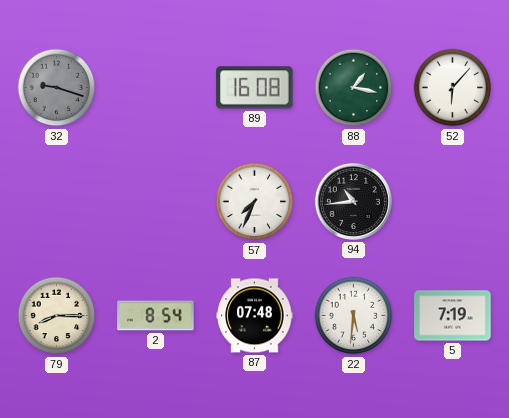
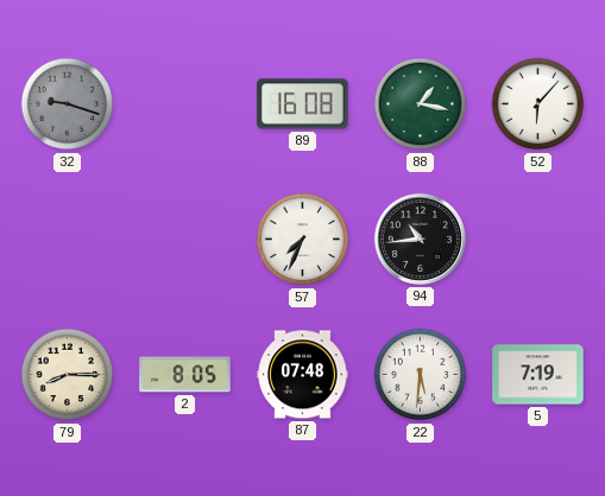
2: 8:54 -> 8:05 (185, 375)
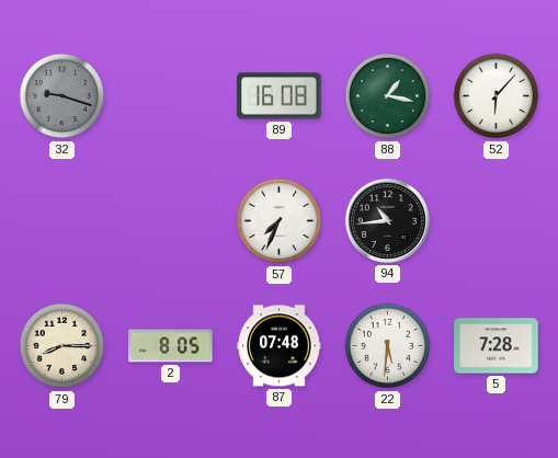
5: 7:19 -> 7:28 (497, 346)
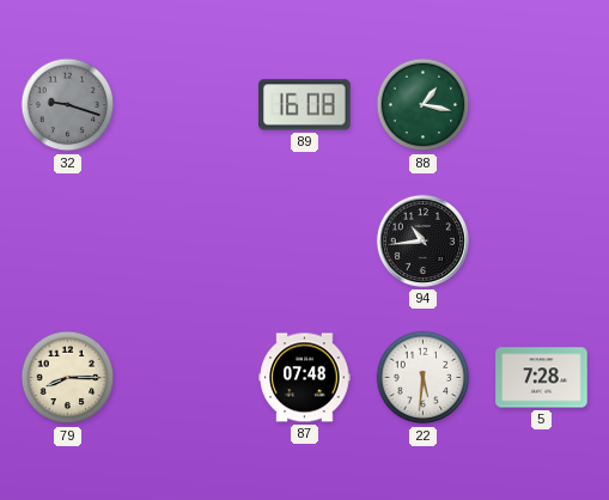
52: 6:07 -> none (497, 96)
57: 7:34 -> none (280, 221)
2: 8:05 -> none (171, 346)
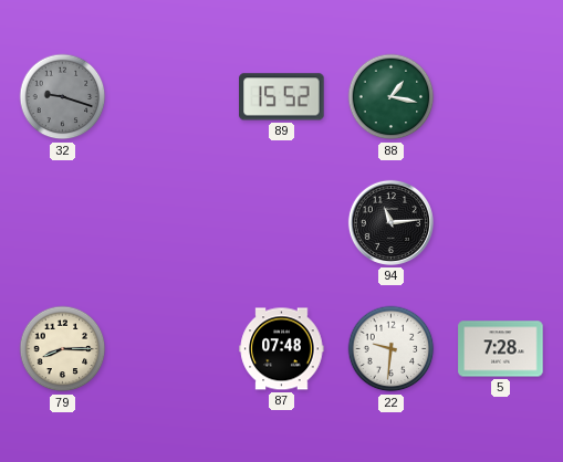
89: 16:08 -> 15:52 (282, 97)
94: 10:44 -> 11:14 (390, 222)
22: 5:31 -> 9:31 (392, 349)
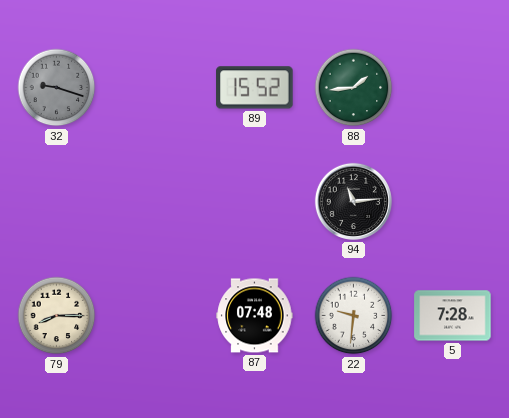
88: 1:17 -> 1:44 (354, 88)
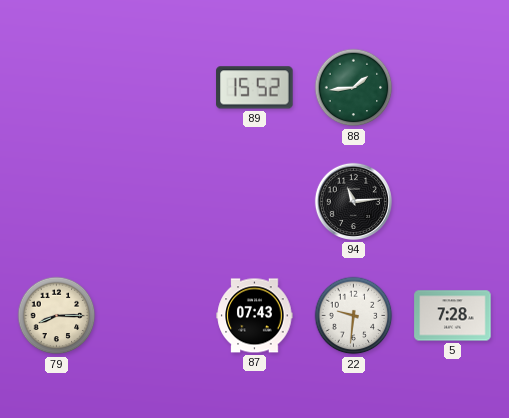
32: 9:18 -> none (57, 88)
87: 07:48 -> 07:43 (255, 316)
